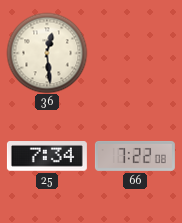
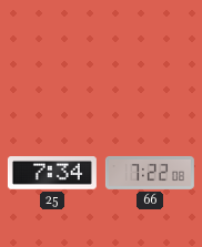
36: 12:29 -> none (47, 53)
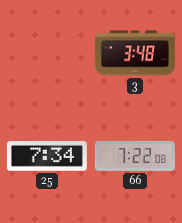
3: none -> 3:48 (135, 53)
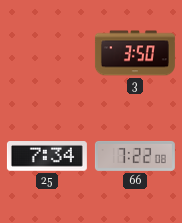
3: 3:48 -> 3:50 (135, 53)
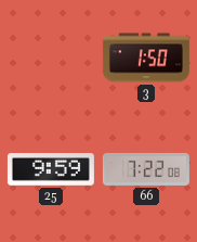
3: 3:50 -> 1:50 (146, 58)
25: 7:34 -> 9:59 (51, 170)
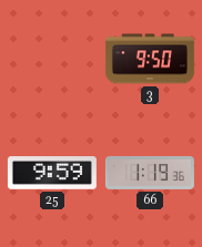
3: 1:50 -> 9:50 (150, 59)
66: 7:22 -> 1:19 (150, 173)
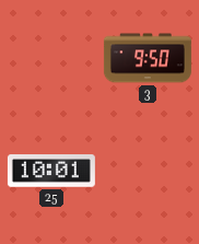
25: 9:59 -> 10:01 (51, 172)
66: 1:19 -> none (150, 173)
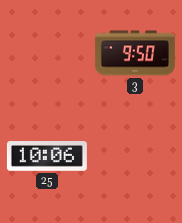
25: 10:01 -> 10:06 (47, 157)
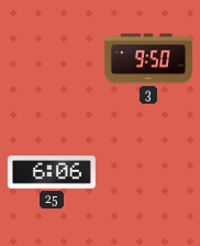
25: 10:06 -> 6:06 (52, 173)
